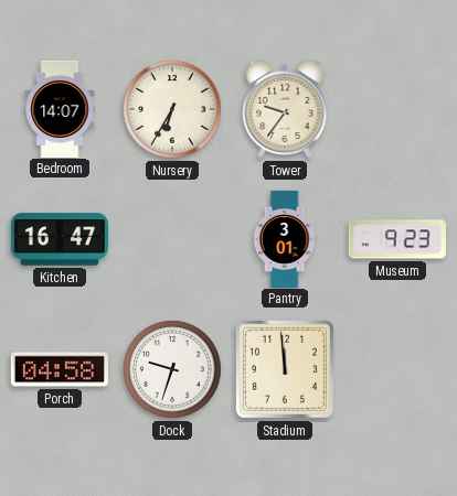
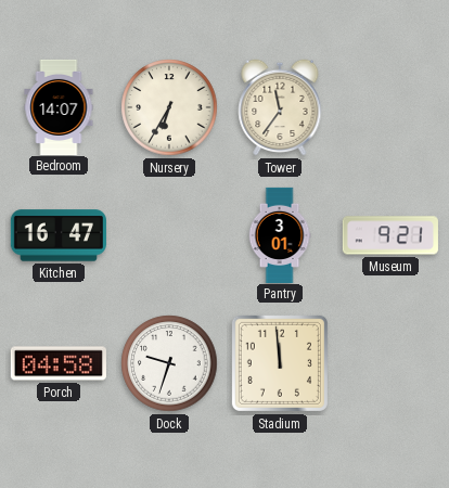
Tower: 9:36 -> 11:36 (280, 107)
Museum: 9:23 -> 9:21 (390, 235)
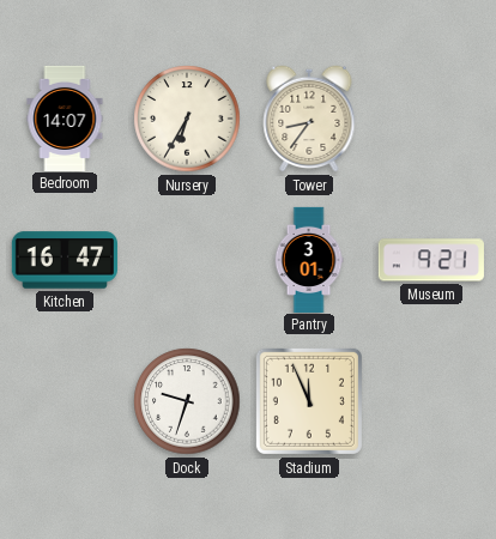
Tower: 11:36 -> 8:36 (309, 119)
Porch: 04:58 -> none (59, 363)
Stadium: 11:59 -> 11:56 (309, 401)
